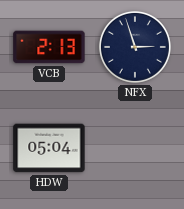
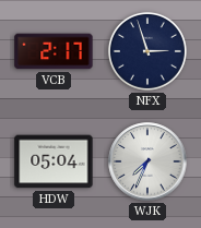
VCB: 2:13 -> 2:17 (54, 51)
WJK: none -> 7:34 (147, 161)
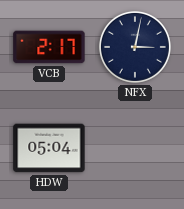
NFX: 2:57 -> 3:02 (135, 47)
WJK: 7:34 -> none (147, 161)
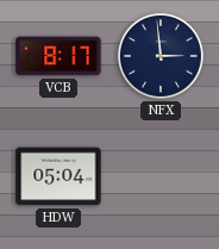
VCB: 2:17 -> 8:17 (58, 56)
NFX: 3:02 -> 2:59 (161, 56)
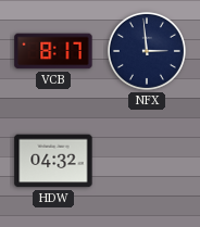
HDW: 05:04 -> 04:32 (53, 161)
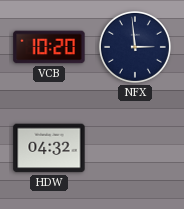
VCB: 8:17 -> 10:20 (49, 47)
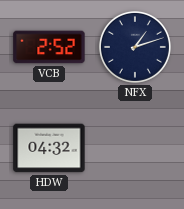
VCB: 10:20 -> 2:52 (49, 47)
NFX: 2:59 -> 1:12 (135, 47)
